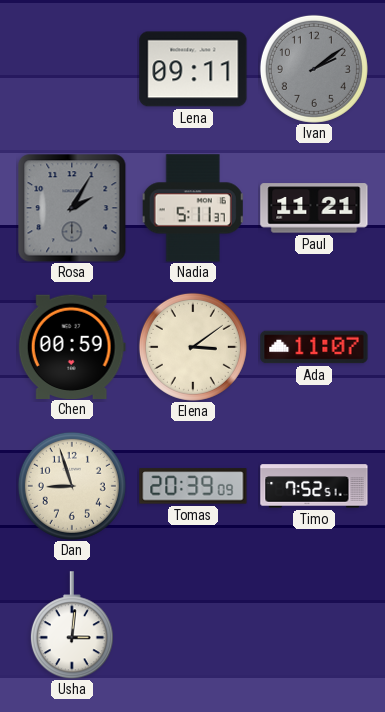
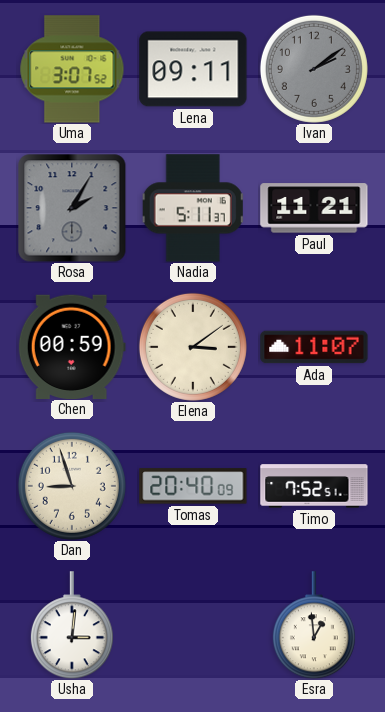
Uma: none -> 3:07 (72, 69)
Tomas: 20:39 -> 20:40 (193, 486)
Esra: none -> 12:59 (314, 625)
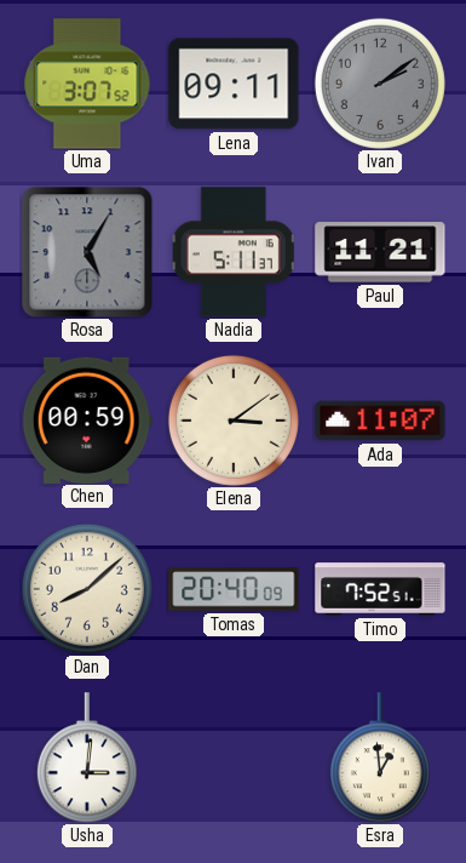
Rosa: 2:05 -> 5:05 (87, 252)
Dan: 8:57 -> 8:08 (87, 589)
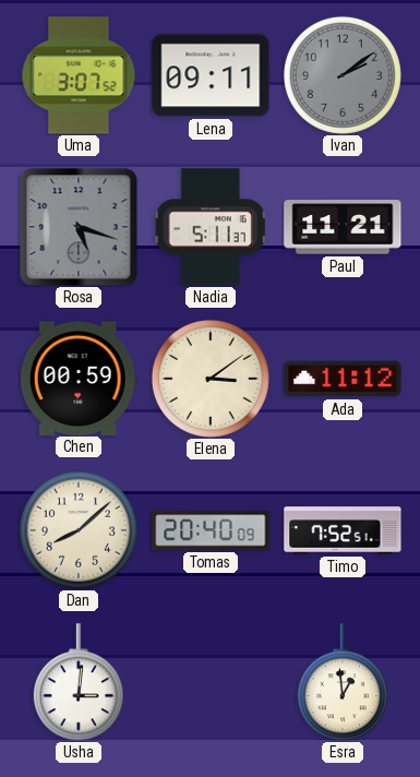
Rosa: 5:05 -> 5:18 (79, 227)
Ada: 11:07 -> 11:12 (343, 379)
